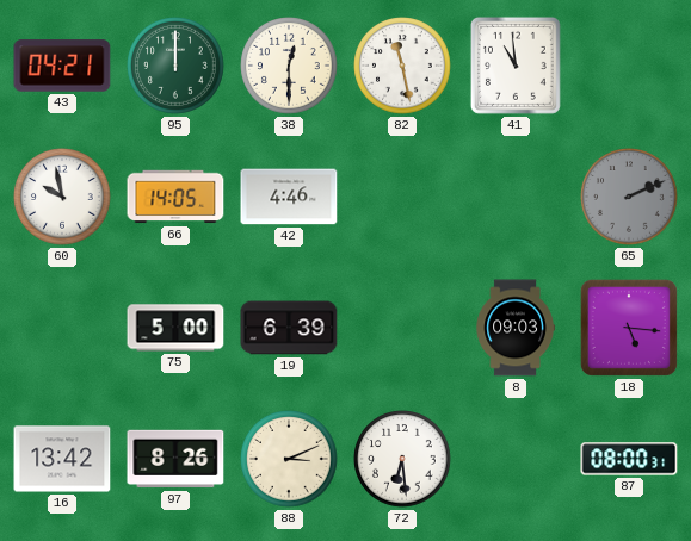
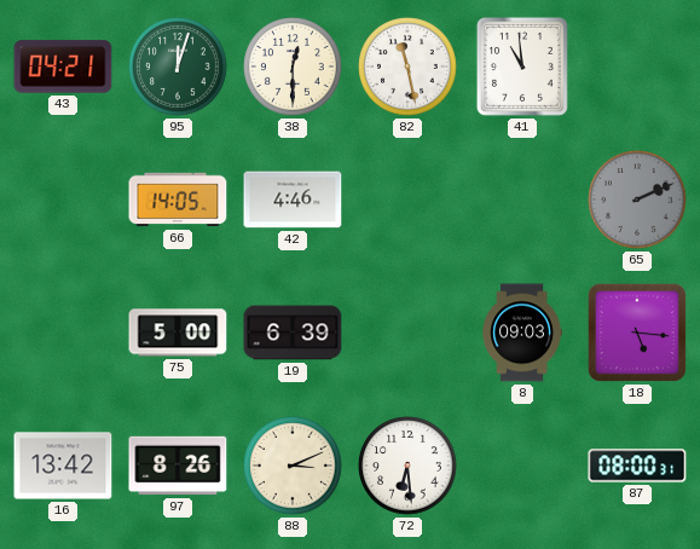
95: 12:00 -> 12:03 (178, 67)
60: 9:58 -> none (62, 197)
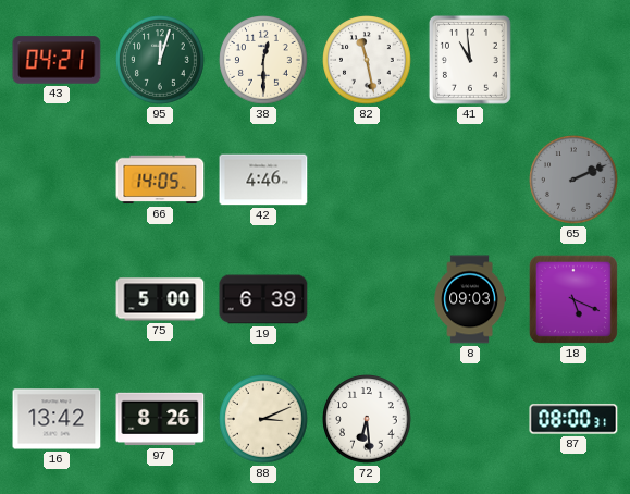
18: 5:16 -> 5:19 (573, 299)
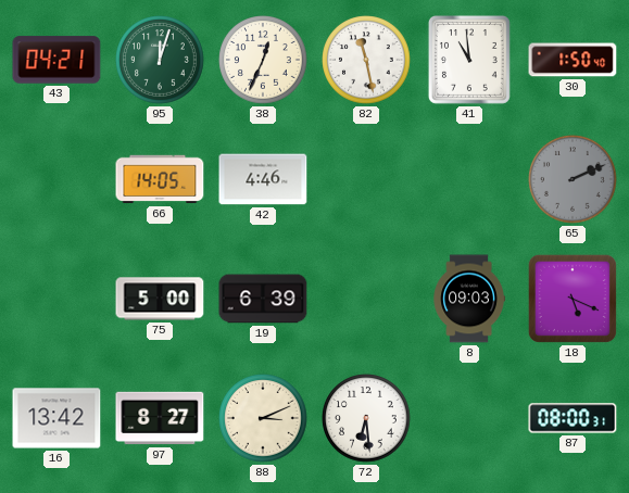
38: 12:30 -> 12:34 (263, 60)
30: none -> 1:50 (573, 60)
97: 8:26 -> 8:27 (160, 418)
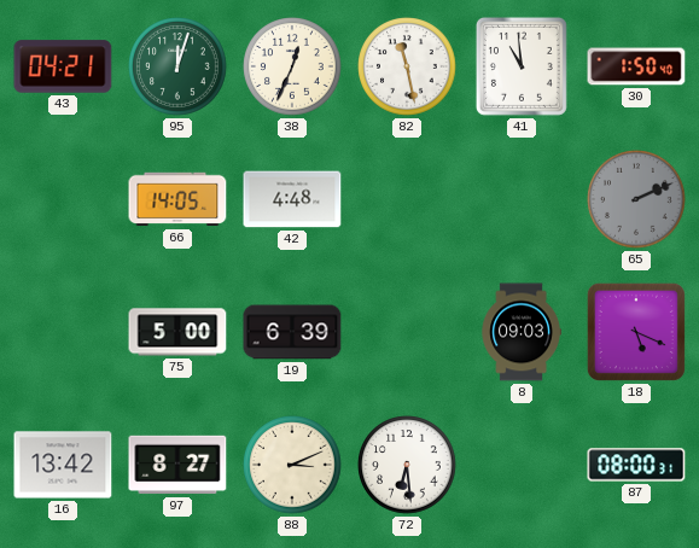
42: 4:46 -> 4:48 (292, 199)
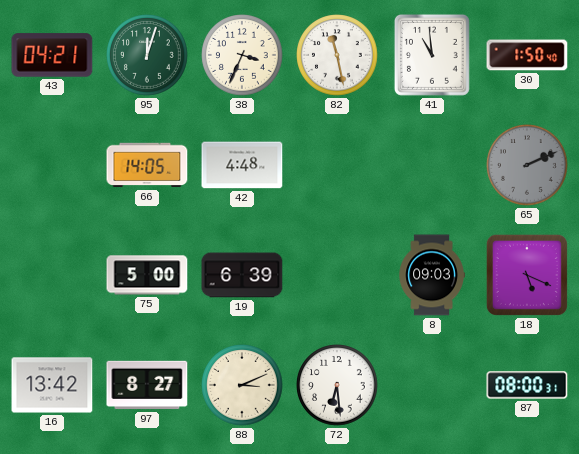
38: 12:34 -> 3:34 (242, 55)
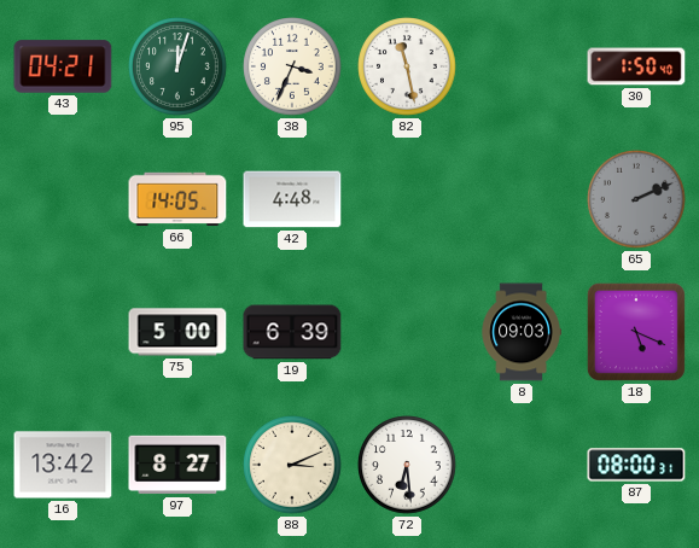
41: 10:59 -> none (432, 55)
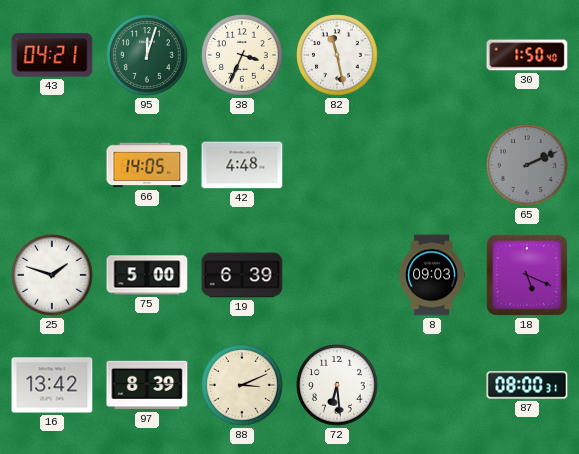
25: none -> 1:48 (52, 275)
97: 8:27 -> 8:39 (147, 385)
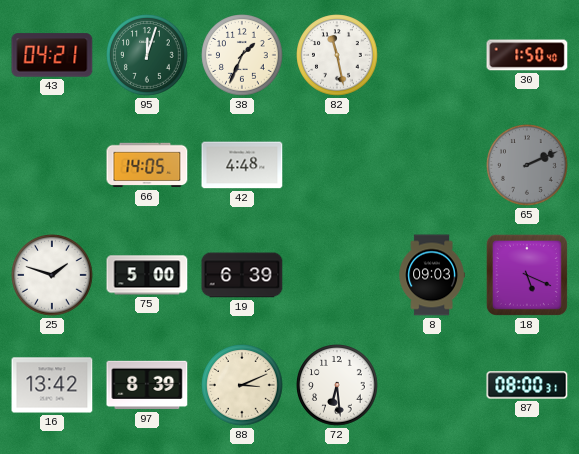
38: 3:34 -> 1:34 (242, 55)
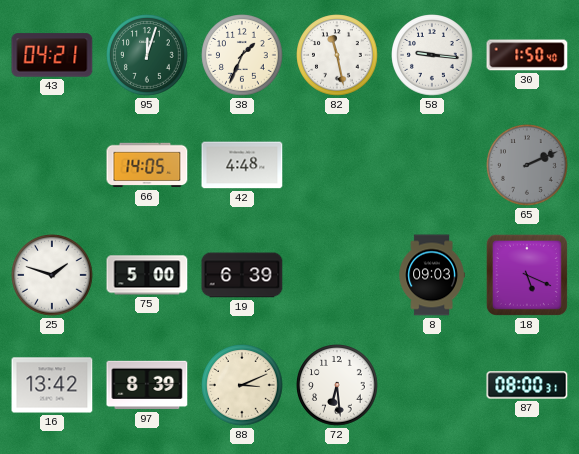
58: none -> 9:16 (432, 55)
